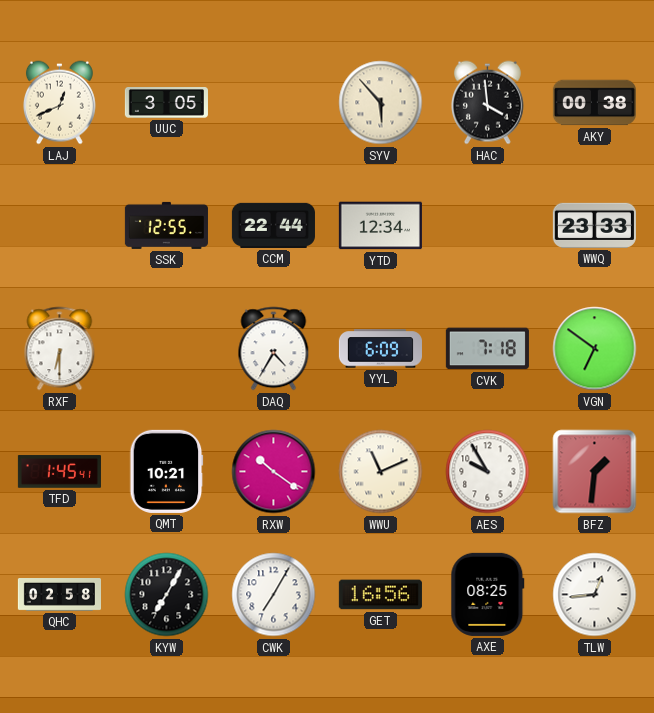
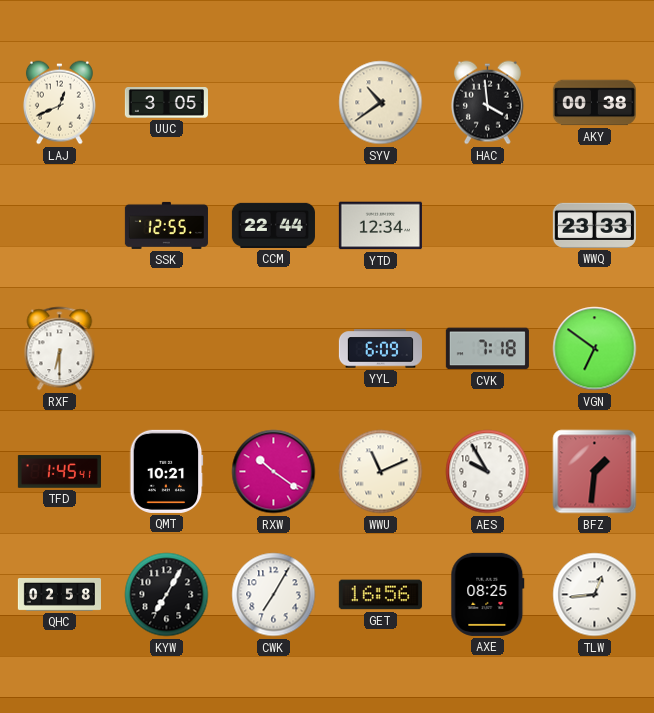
SYV: 5:53 -> 10:39 (381, 103)
DAQ: 4:35 -> none (274, 349)
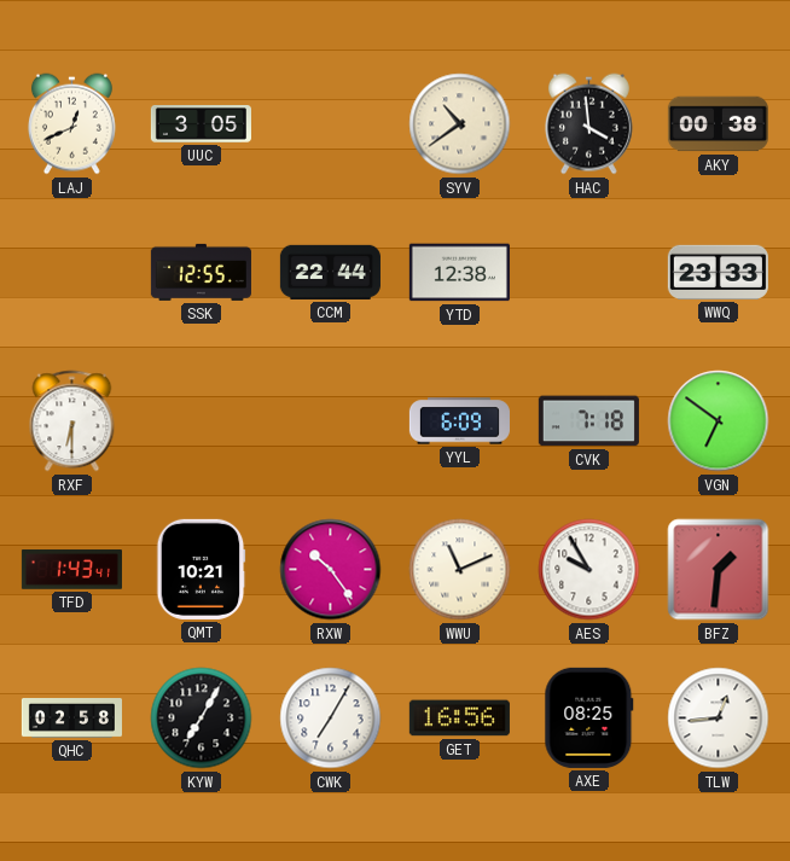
YTD: 12:34 -> 12:38 (459, 273)
TFD: 1:45 -> 1:43 (71, 570)
RXW: 10:21 -> 10:24 (331, 570)
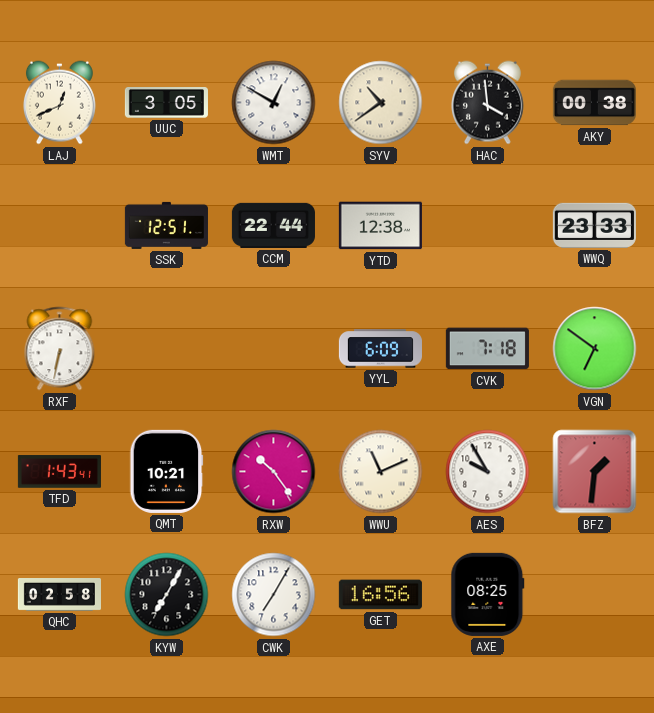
WMT: none -> 12:50 (274, 103)
SSK: 12:55 -> 12:51 (166, 225)
RXF: 6:30 -> 6:32 (60, 349)
TLW: 12:44 -> none (719, 719)
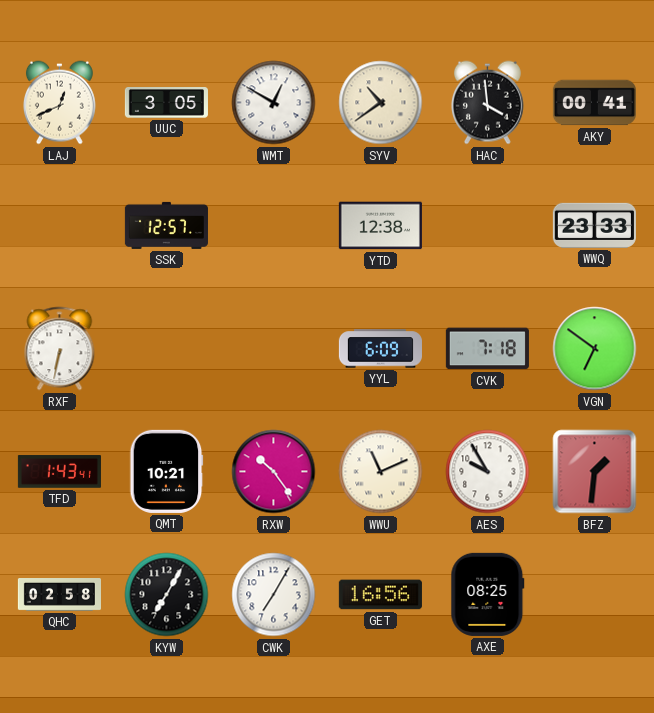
AKY: 00:38 -> 00:41 (594, 103)
SSK: 12:51 -> 12:57 (166, 225)
CCM: 22:44 -> none (273, 225)
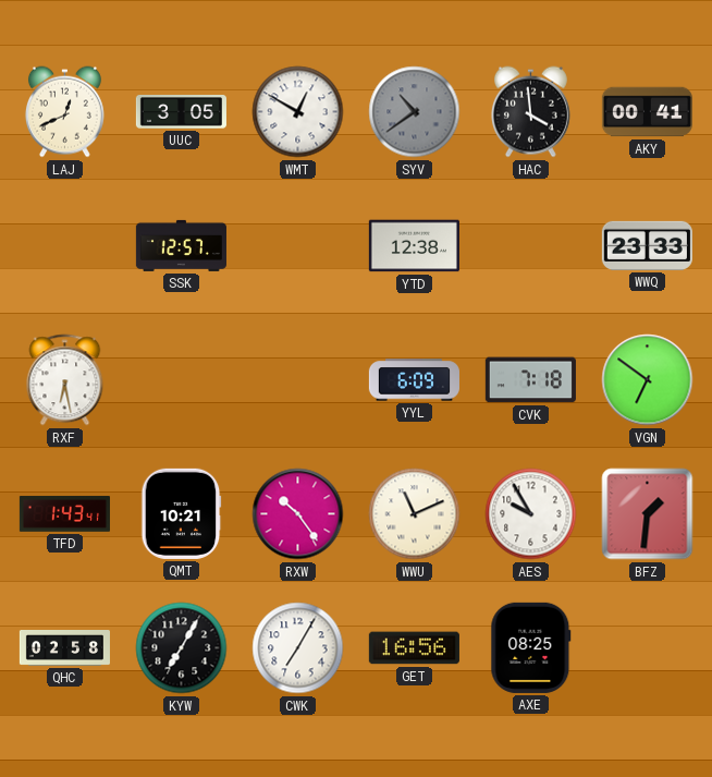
SYV dial: cream -> grey (415, 112)
RXF: 6:32 -> 6:28 (65, 380)
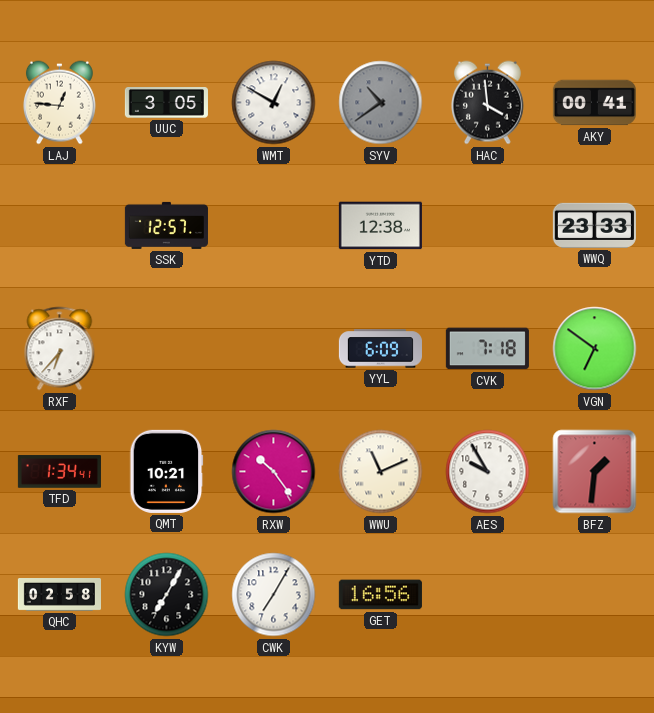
LAJ: 12:41 -> 12:46 (59, 103)
RXF: 6:28 -> 6:37 (60, 349)
TFD: 1:43 -> 1:34 (59, 472)
AXE: 08:25 -> none (531, 647)
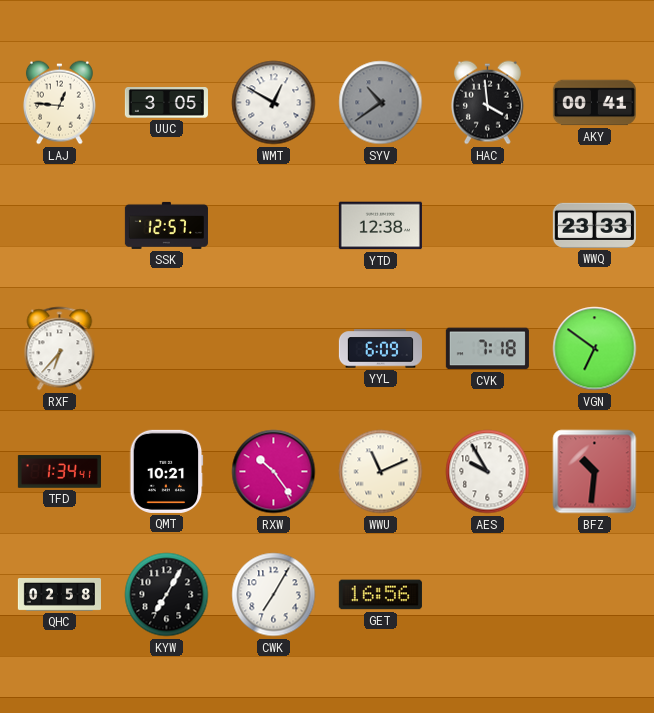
BFZ: 1:31 -> 10:31 (595, 472)
